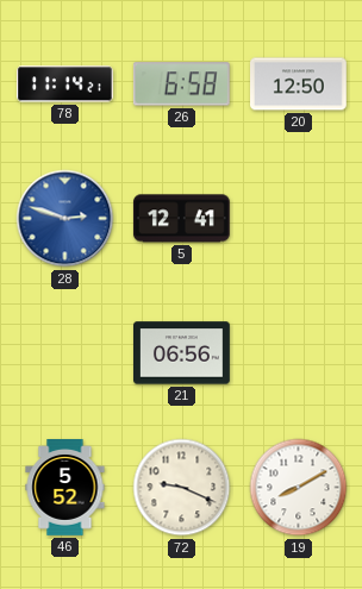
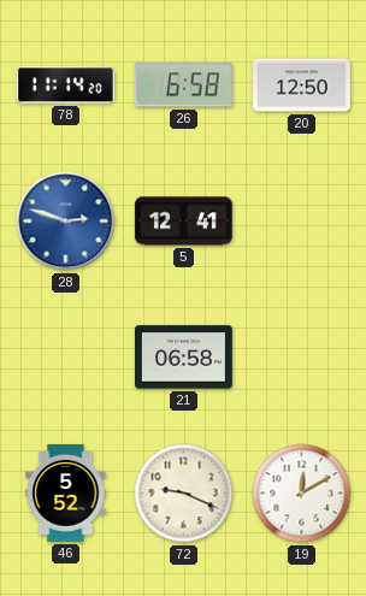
78: 11:14:21 -> 11:14:20 (65, 85)
21: 06:56 -> 06:58 (184, 358)
19: 8:10 -> 12:10 (302, 494)
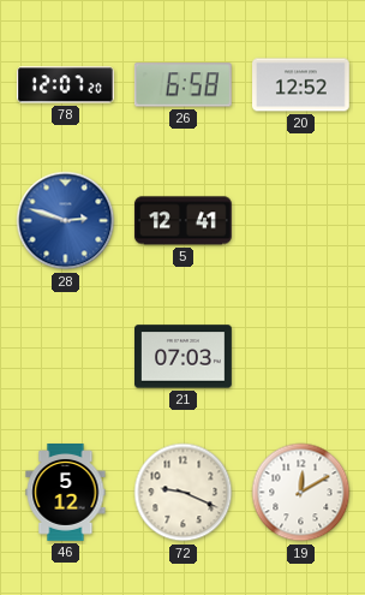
78: 11:14 -> 12:07 (65, 85)
20: 12:50 -> 12:52 (301, 85)
21: 06:58 -> 07:03 (184, 357)
46: 5:52 -> 5:12 (66, 493)
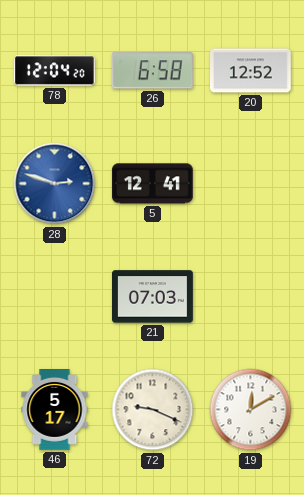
78: 12:07 -> 12:04 (54, 71)
46: 5:12 -> 5:17 (55, 410)
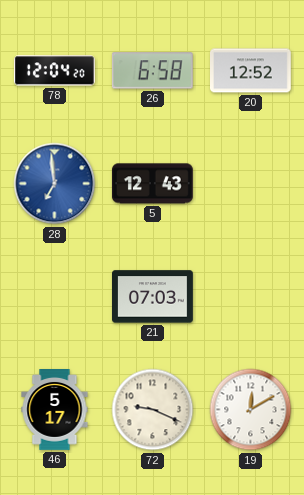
28: 2:48 -> 6:59 (55, 184)
5: 12:41 -> 12:43 (152, 184)
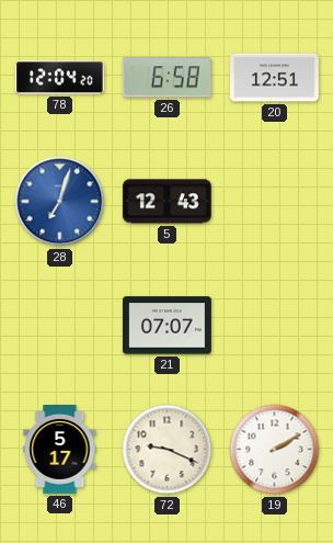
20: 12:52 -> 12:51 (275, 78)
28: 6:59 -> 7:03 (60, 202)
21: 07:03 -> 07:07 (168, 326)
19: 12:10 -> 2:10 (275, 450)
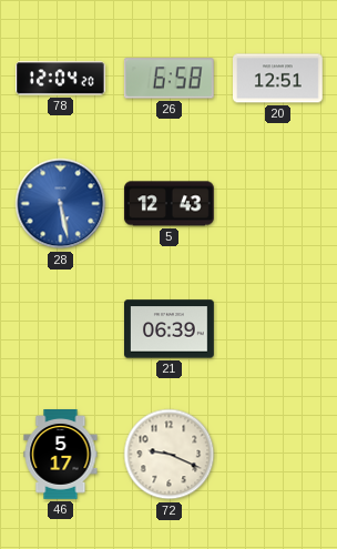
28: 7:03 -> 5:28 (61, 204)
21: 07:07 -> 06:39 (170, 329)
19: 2:10 -> none (275, 450)
